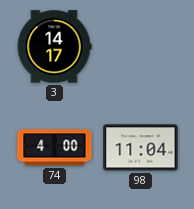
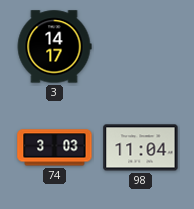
74: 4:00 -> 3:03 (55, 148)
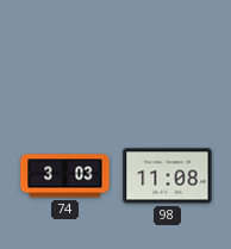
3: 14:17 -> none (54, 47)
98: 11:04 -> 11:08 (168, 176)
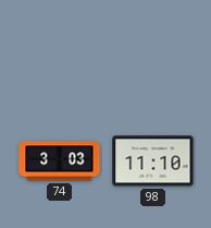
98: 11:08 -> 11:10 (153, 161)
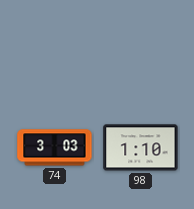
98: 11:10 -> 1:10 (141, 148)
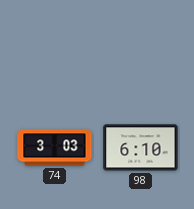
98: 1:10 -> 6:10 (141, 148)
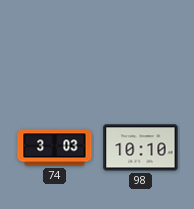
98: 6:10 -> 10:10 (141, 148)
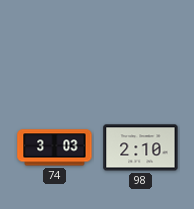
98: 10:10 -> 2:10 (141, 148)
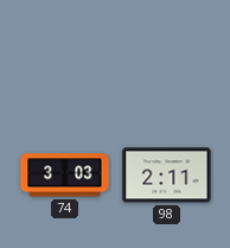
98: 2:10 -> 2:11 (167, 176)
